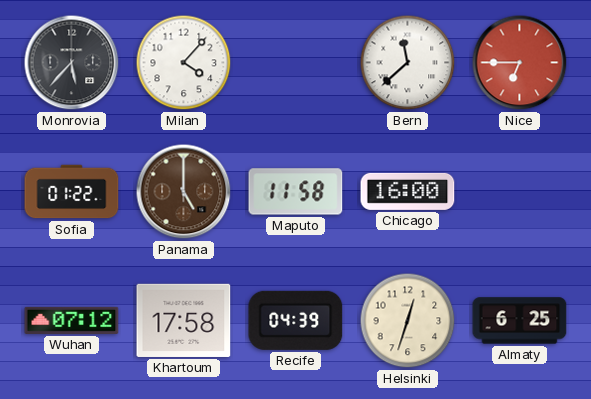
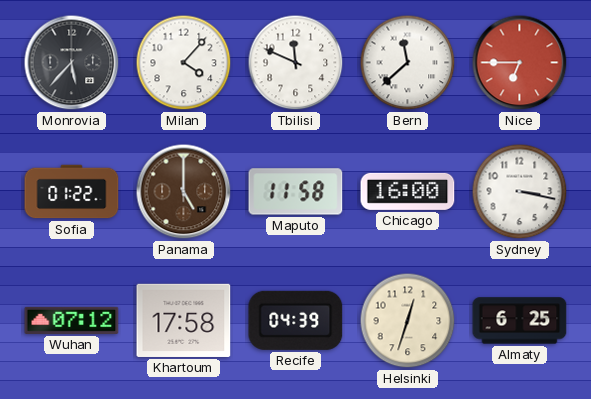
Tbilisi: none -> 11:49 (296, 63)
Sydney: none -> 3:17 (520, 192)
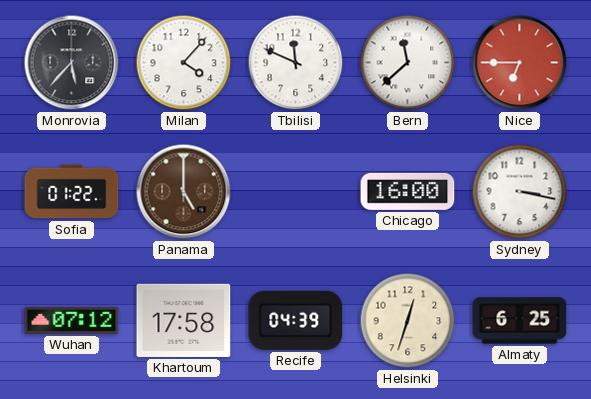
Maputo: 11:58 -> none (296, 192)
